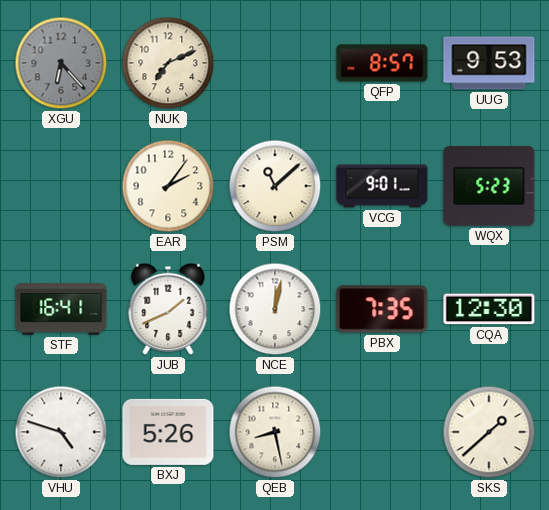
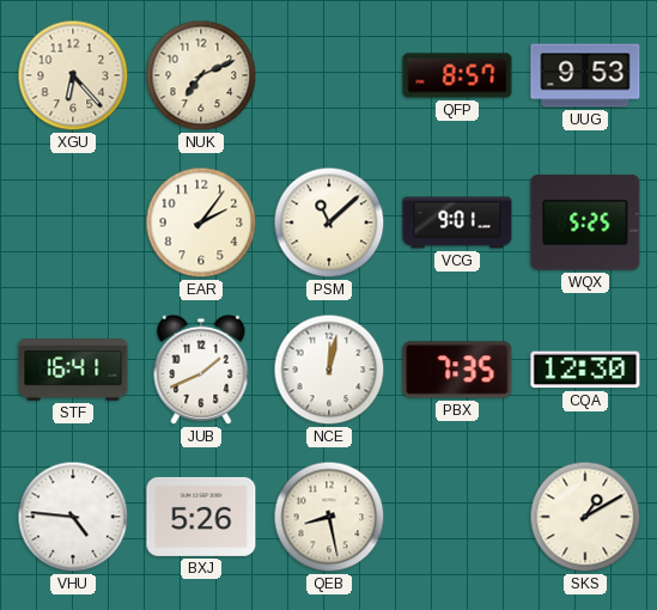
XGU dial: grey -> cream (73, 75)
WQX: 5:23 -> 5:25 (585, 222)
VHU: 4:48 -> 4:46 (73, 517)
SKS: 1:38 -> 1:10 (585, 517)
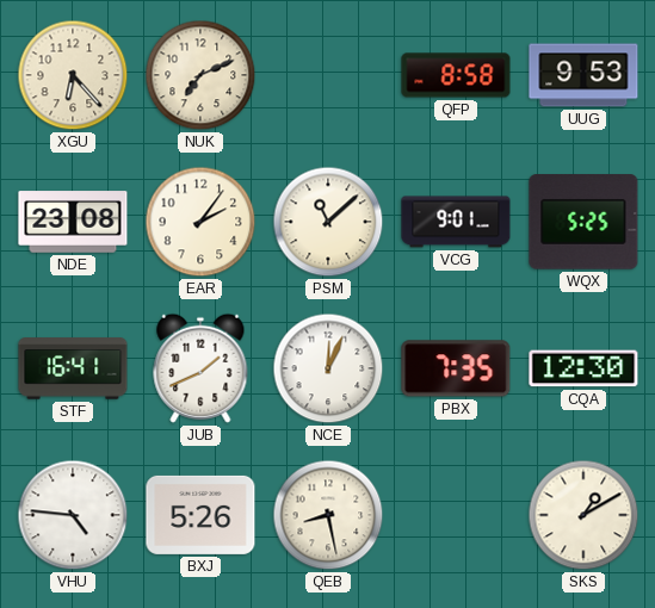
QFP: 8:57 -> 8:58 (456, 75)
NDE: none -> 23:08 (73, 222)
NCE: 12:02 -> 12:04 (328, 368)
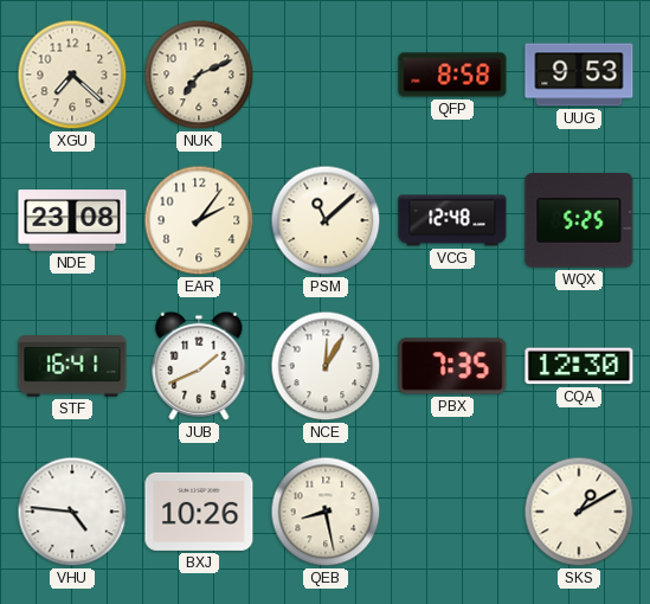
XGU: 6:23 -> 7:22 (72, 75)
VCG: 9:01 -> 12:48 (452, 220)
NCE: 12:04 -> 12:05 (326, 366)
BXJ: 5:26 -> 10:26 (199, 512)
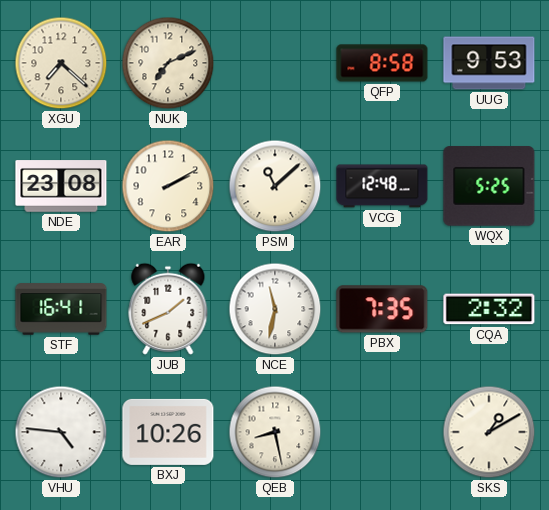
EAR: 2:06 -> 2:10 (168, 186)
NCE: 12:05 -> 11:32 (275, 309)
CQA: 12:30 -> 2:32 (489, 309)
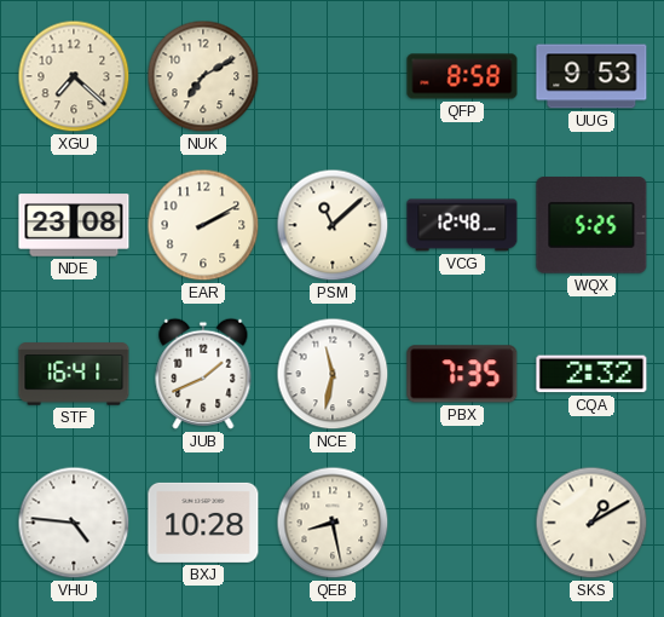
NUK: 7:11 -> 7:10 (203, 76)
BXJ: 10:26 -> 10:28 (203, 523)
